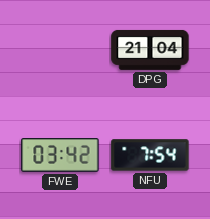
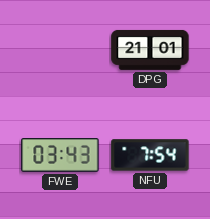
DPG: 21:04 -> 21:01 (150, 50)
FWE: 03:42 -> 03:43 (60, 156)
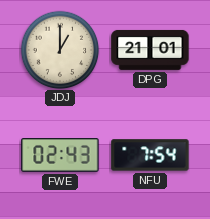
JDJ: none -> 1:00 (60, 50)
FWE: 03:43 -> 02:43 (60, 156)
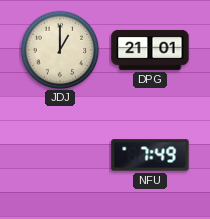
FWE: 02:43 -> none (60, 156)
NFU: 7:54 -> 7:49 (150, 155)
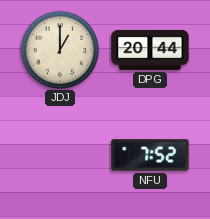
DPG: 21:01 -> 20:44 (150, 50)
NFU: 7:49 -> 7:52 (150, 155)
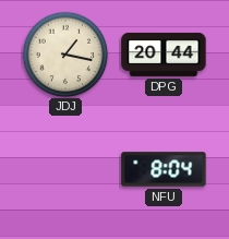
JDJ: 1:00 -> 1:17 (65, 55)
NFU: 7:52 -> 8:04 (164, 169)
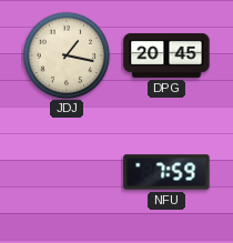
DPG: 20:44 -> 20:45 (166, 55)
NFU: 8:04 -> 7:59 (166, 172)
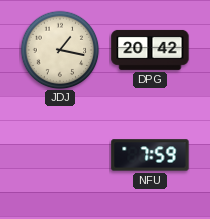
DPG: 20:45 -> 20:42 (150, 50)
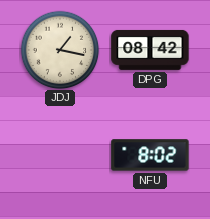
DPG: 20:42 -> 08:42 (150, 50)
NFU: 7:59 -> 8:02 (150, 155)
